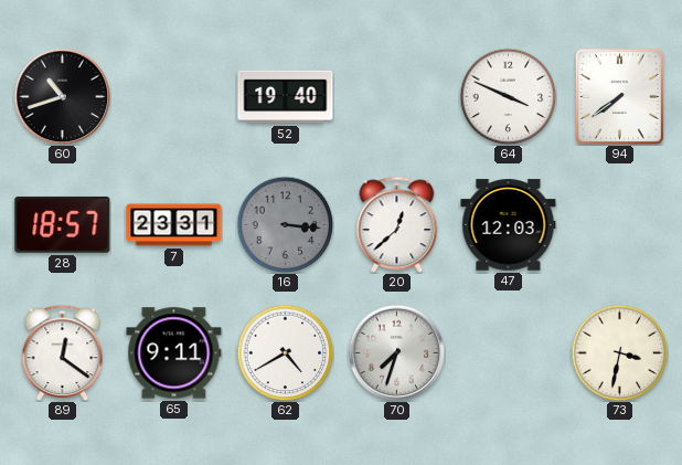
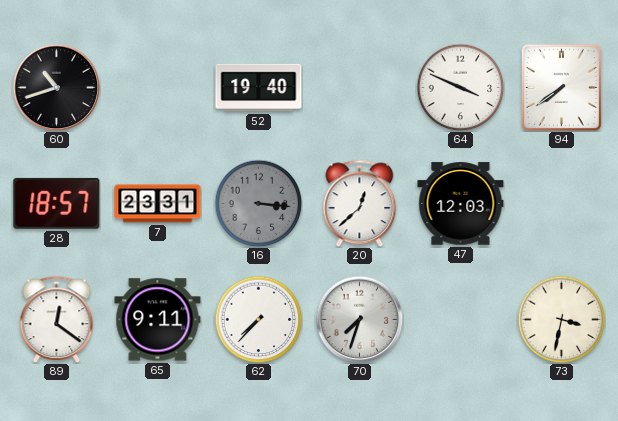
62: 4:40 -> 7:37 (258, 319)
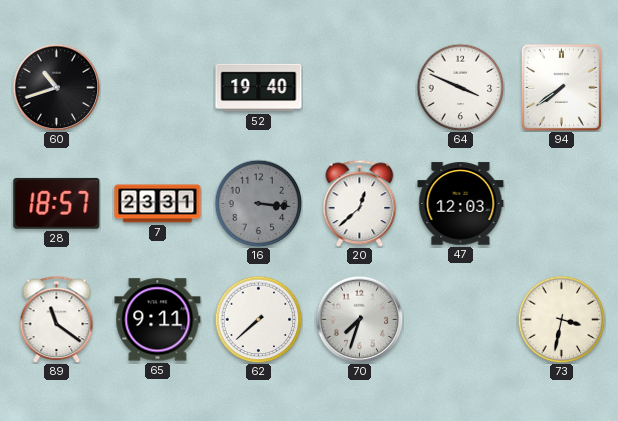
89: 12:21 -> 11:21 (57, 319)
62: 7:37 -> 7:38 (258, 319)
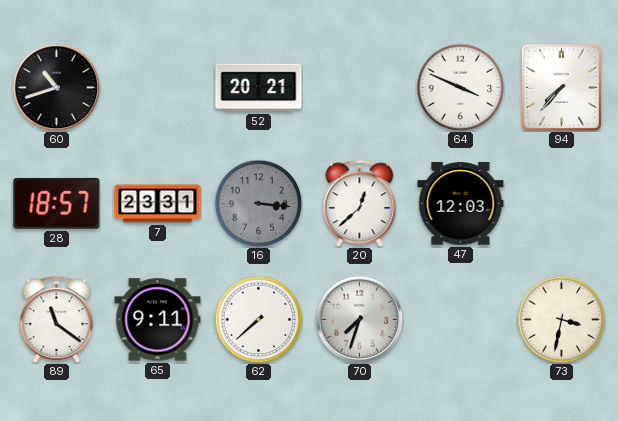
52: 19:40 -> 20:21 (259, 88)
94: 7:39 -> 7:37 (561, 87)
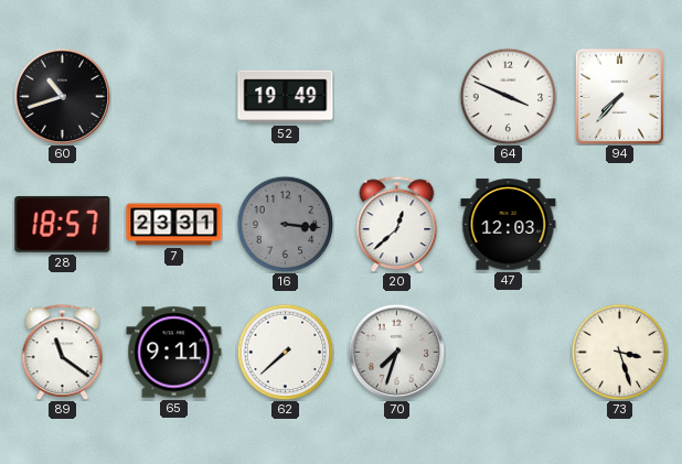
52: 20:21 -> 19:49 (286, 97)
73: 3:32 -> 3:27 (619, 352)
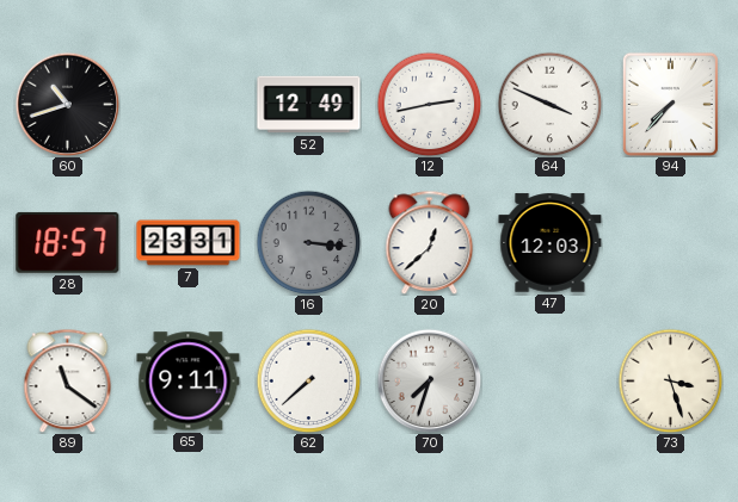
52: 19:49 -> 12:49 (309, 105)
12: none -> 2:43 (429, 104)
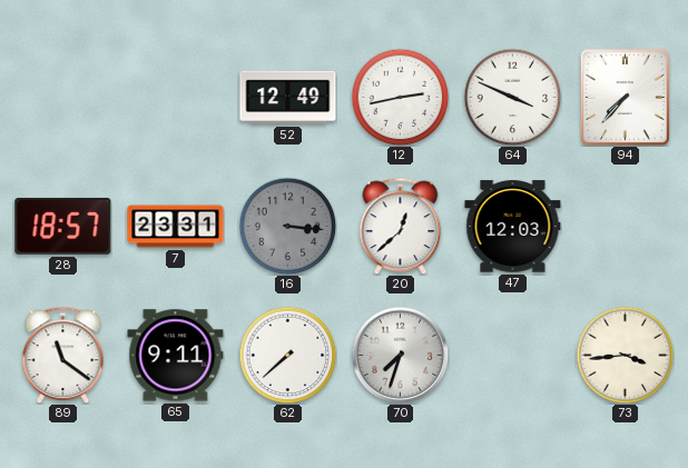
60: 10:42 -> none (67, 104)
73: 3:27 -> 3:44 (625, 355)
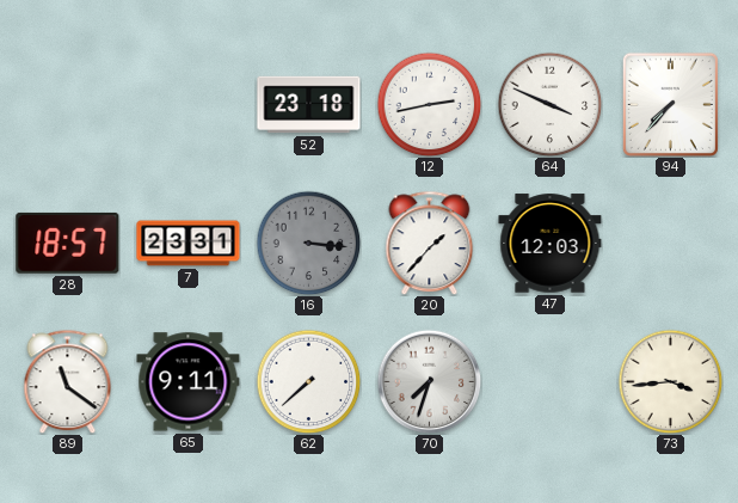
52: 12:49 -> 23:18 (309, 105)
20: 12:38 -> 1:37 (430, 243)
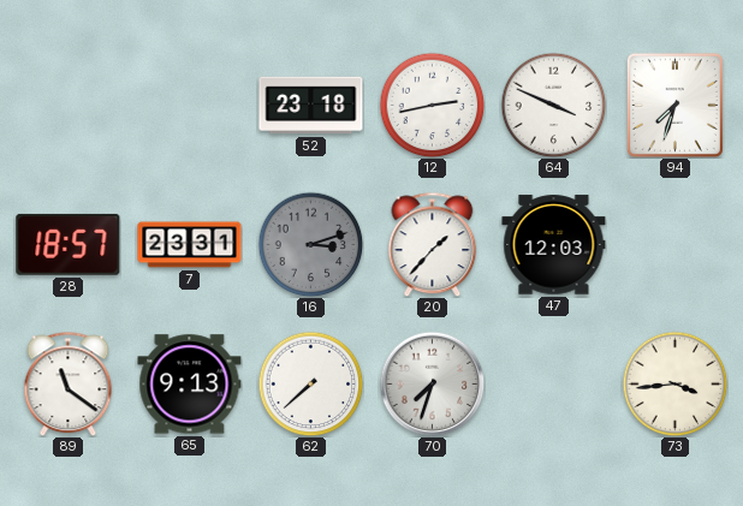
94: 7:37 -> 7:33 (674, 105)
16: 3:16 -> 3:12 (310, 244)
65: 9:11 -> 9:13 (190, 385)
